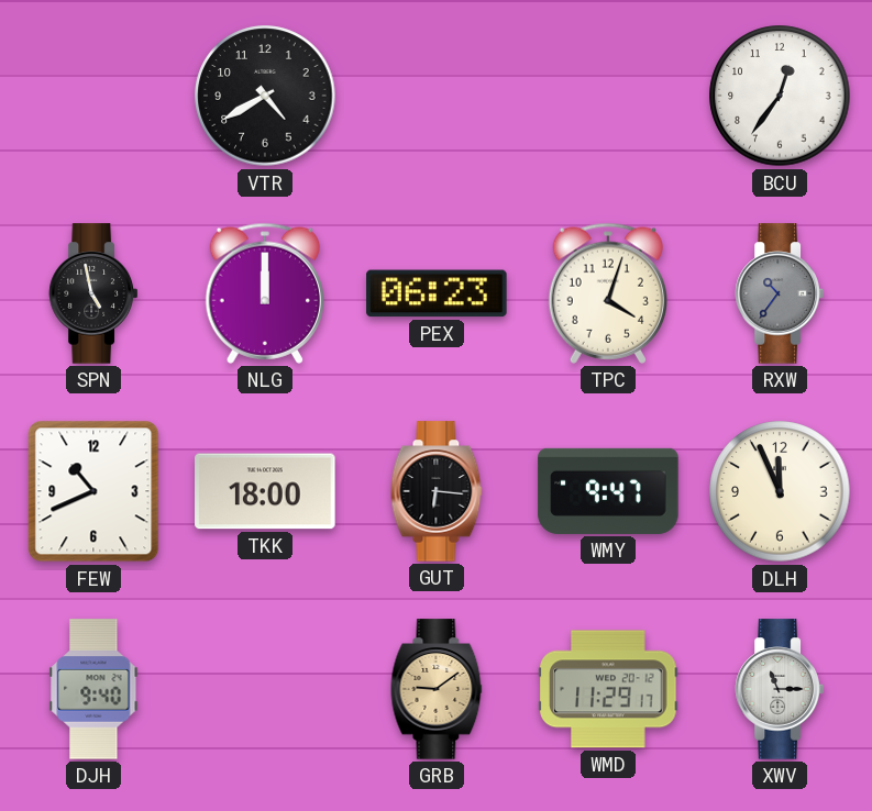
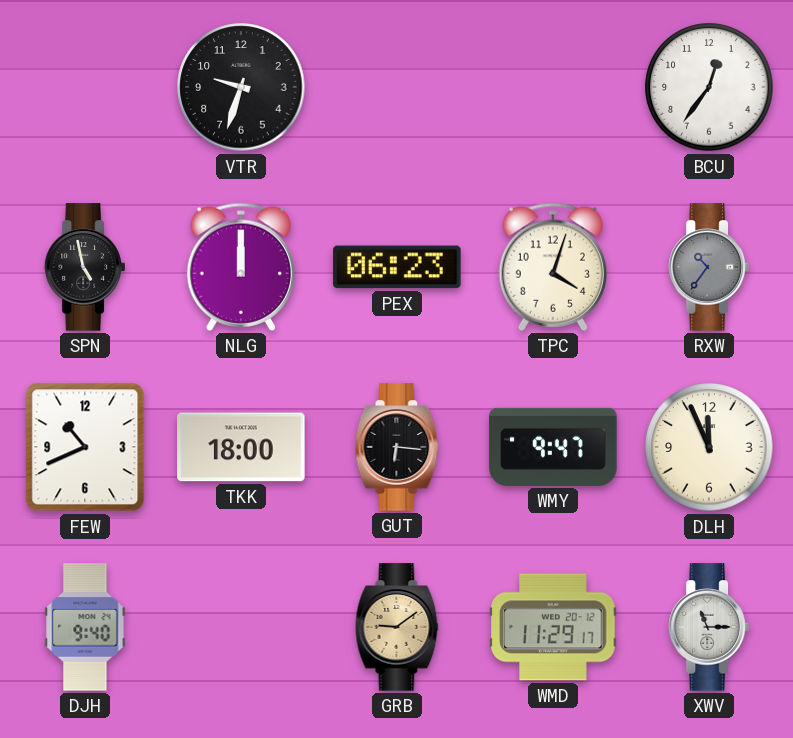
VTR: 4:40 -> 9:33 (241, 87)
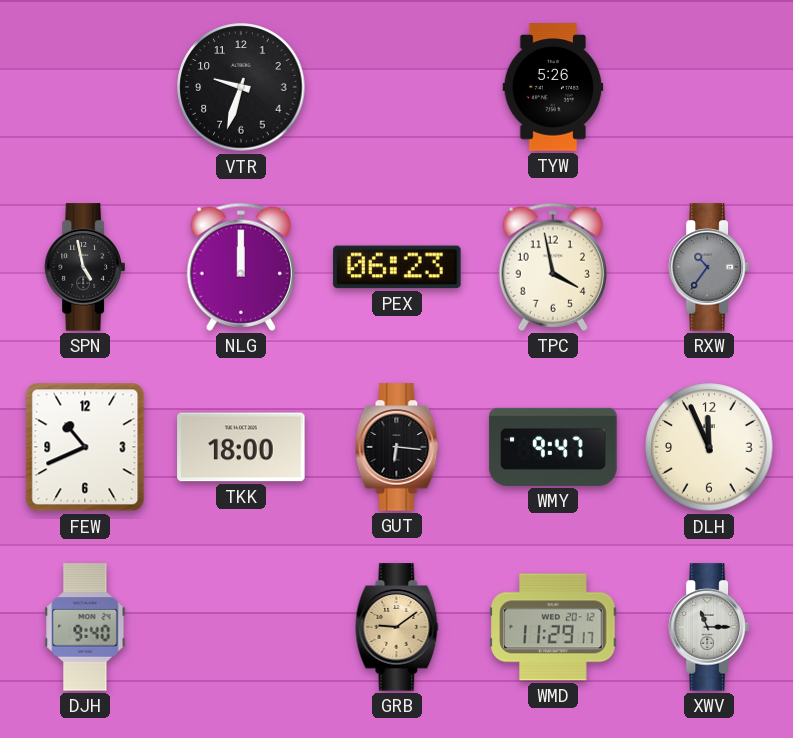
TYW: none -> 5:26 (553, 87)
BCU: 12:36 -> none (709, 87)
TPC: 4:03 -> 3:58 (552, 267)
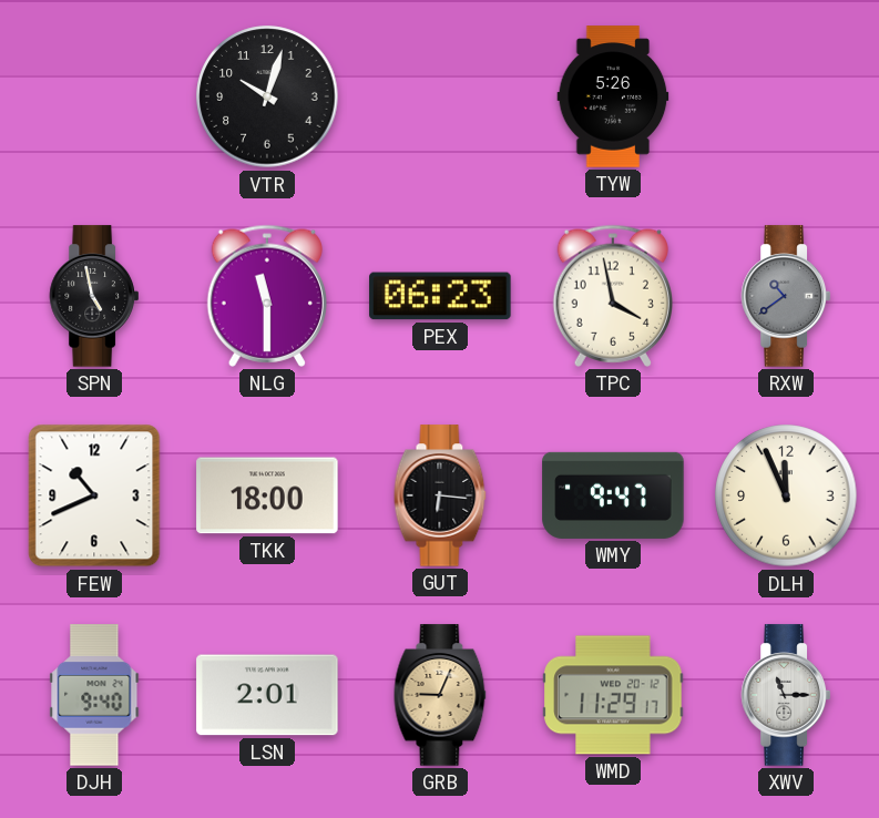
VTR: 9:33 -> 10:03 (267, 96)
NLG: 12:00 -> 11:30 (266, 296)
RXW: 10:36 -> 10:39 (785, 296)
LSN: none -> 2:01 (267, 695)
GRB: 9:09 -> 9:04 (440, 695)
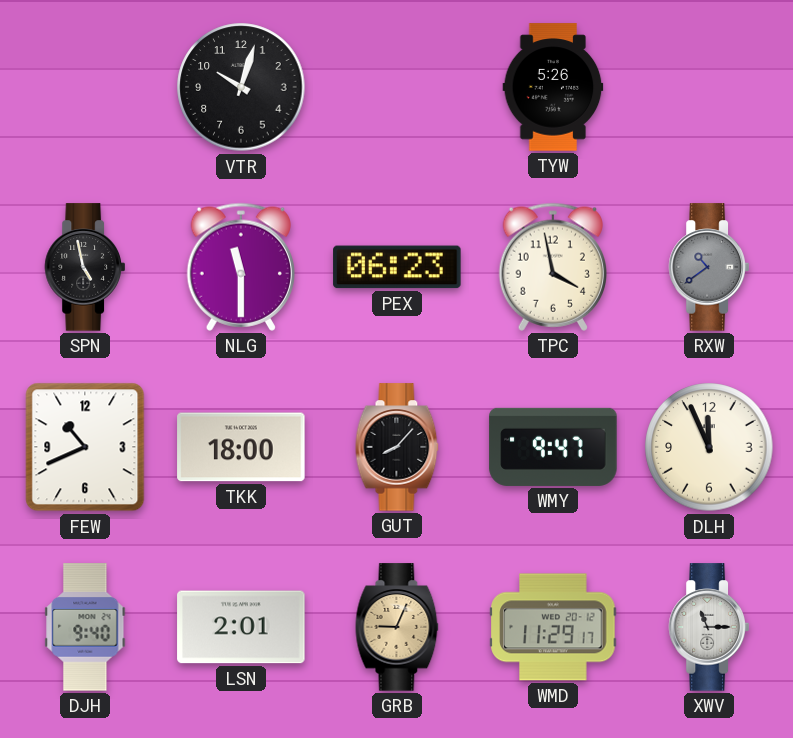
GUT: 6:16 -> 8:07 (397, 447)
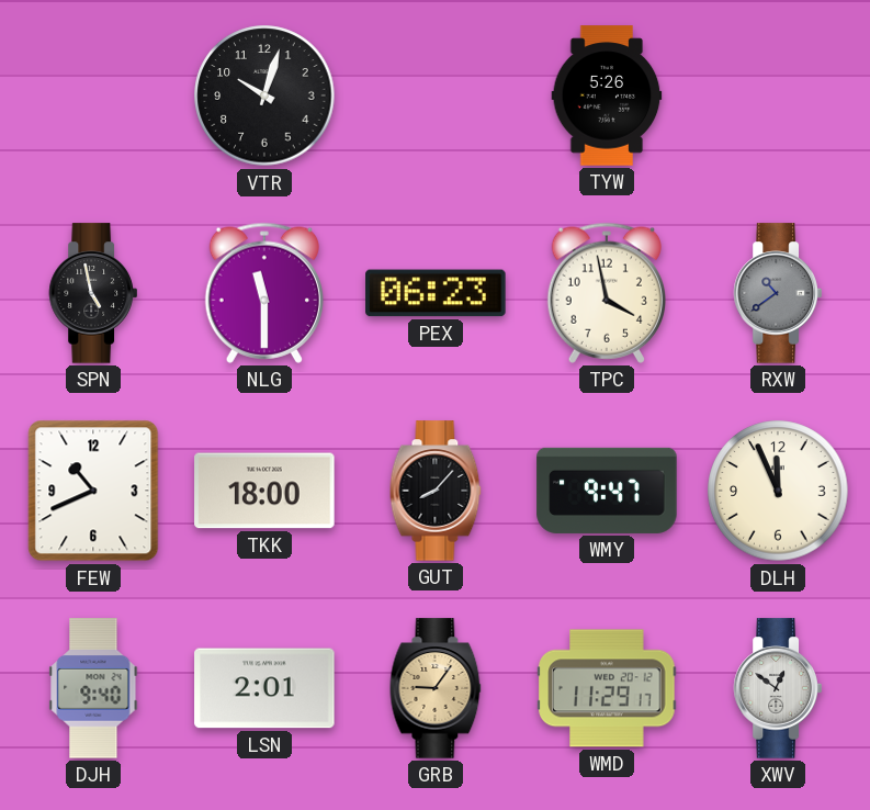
GRB: 9:04 -> 9:06 (436, 688)
XWV: 11:15 -> 12:51 (777, 688)
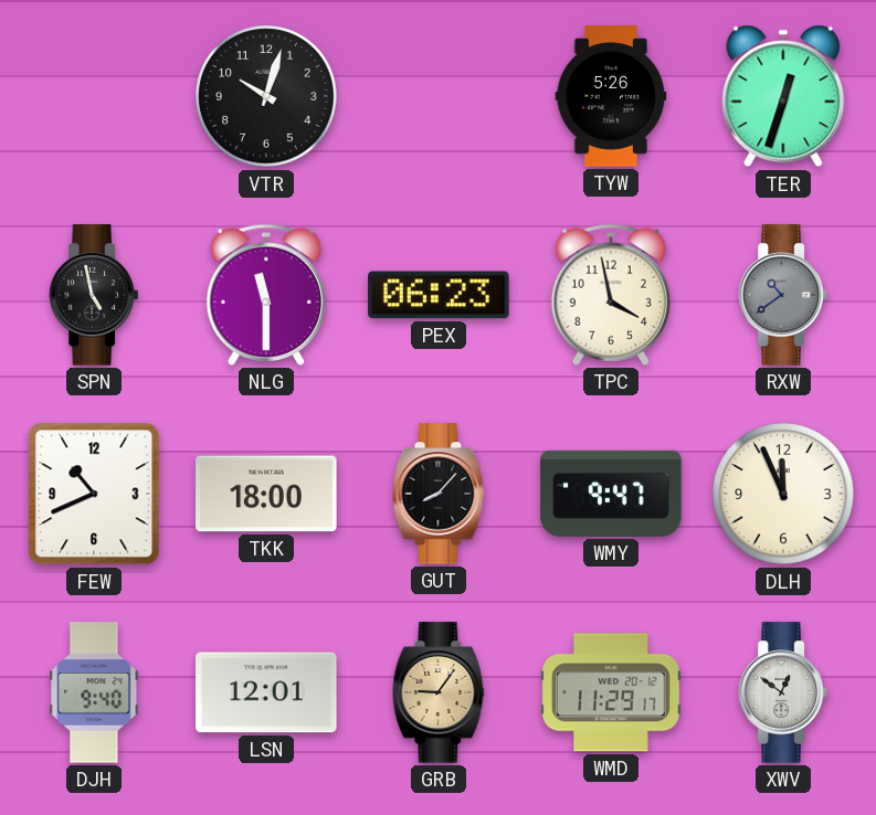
TER: none -> 12:33 (783, 96)
LSN: 2:01 -> 12:01 (266, 692)
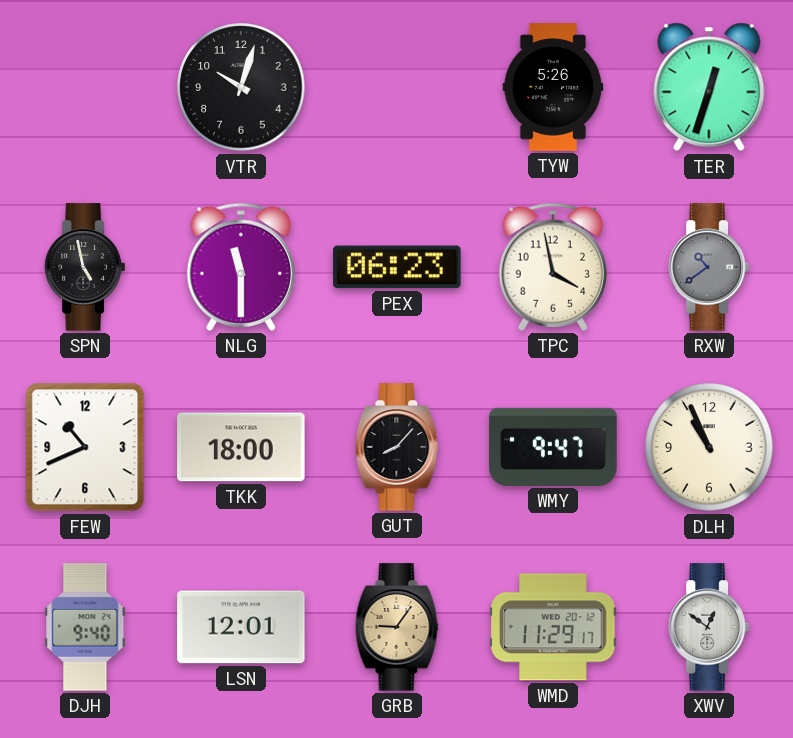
DLH: 11:56 -> 10:56 (709, 447)
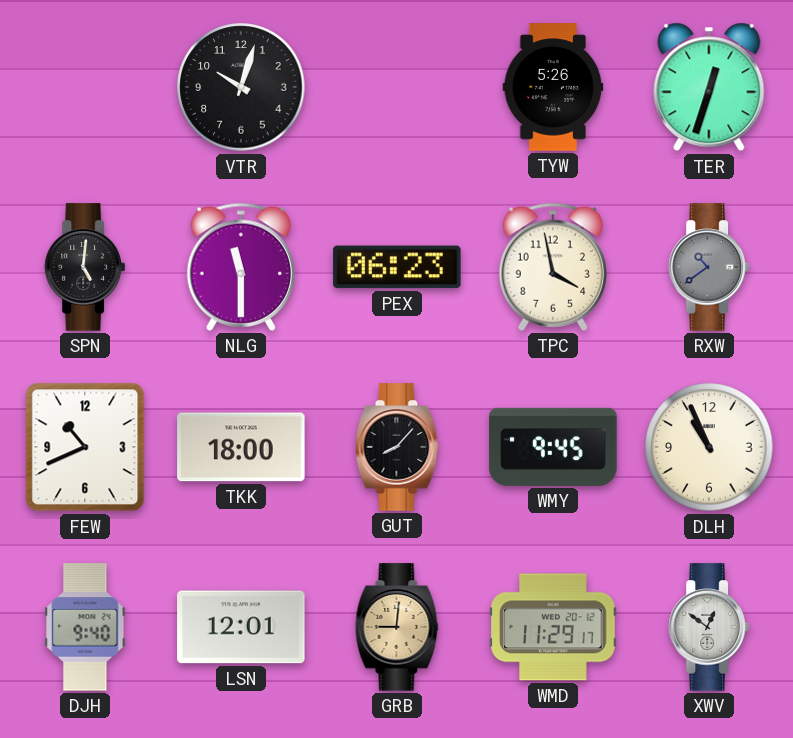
SPN: 4:58 -> 5:01 (84, 267)
WMY: 9:47 -> 9:45 (553, 447)
GRB: 9:06 -> 9:01 (397, 627)
